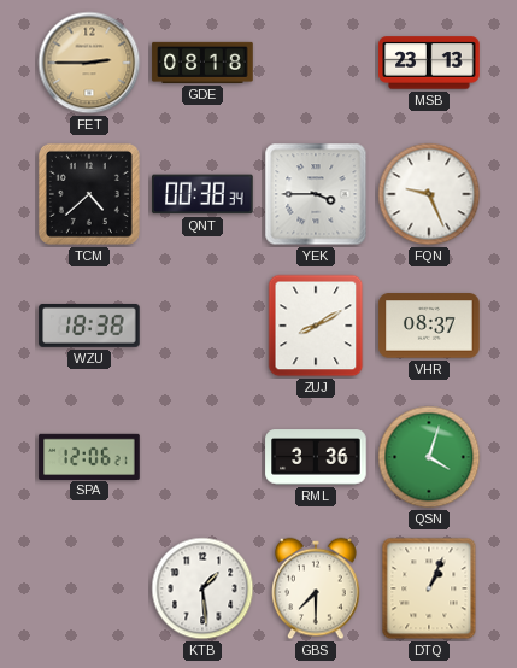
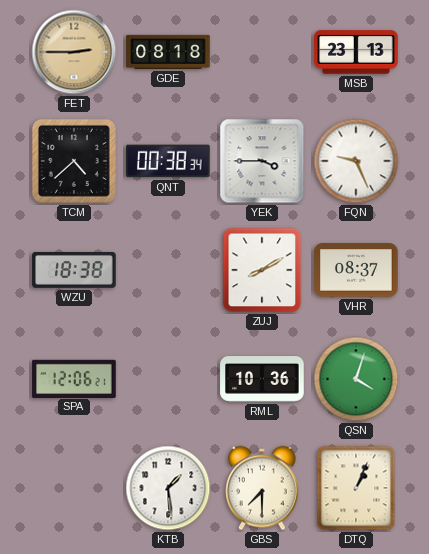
RML: 3:36 -> 10:36 (262, 379)
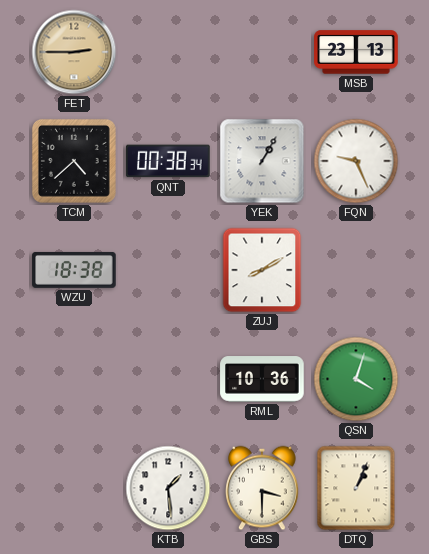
GDE: 08:18 -> none (168, 52)
YEK: 3:45 -> 1:05 (262, 161)
VHR: 08:37 -> none (356, 270)
SPA: 12:06 -> none (74, 378)
GBS: 7:30 -> 3:30 (262, 488)
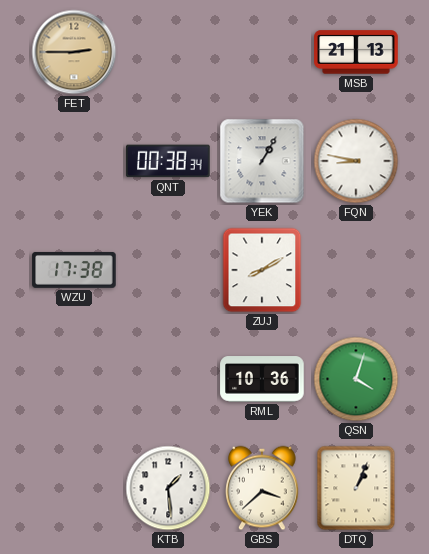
MSB: 23:13 -> 21:13 (356, 52)
TCM: 4:38 -> none (74, 161)
FQN: 9:26 -> 8:47 (356, 161)
WZU: 18:38 -> 17:38 (74, 270)
GBS: 3:30 -> 3:38 (262, 488)
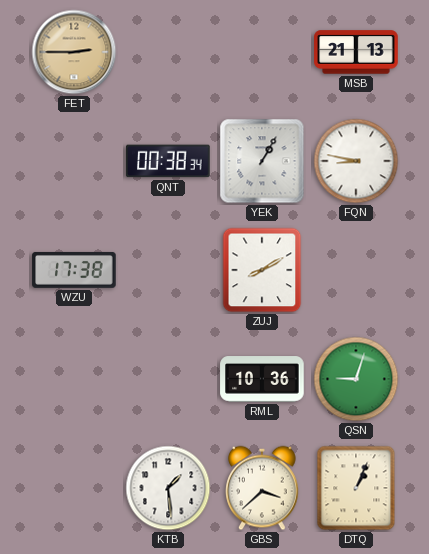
QSN: 4:03 -> 9:03 (356, 379)
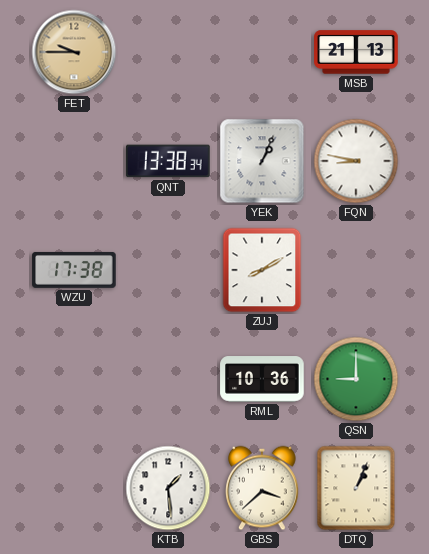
FET: 2:45 -> 9:45 (74, 52)
QNT: 00:38 -> 13:38 (168, 161)
YEK: 1:05 -> 1:04 (262, 161)
QSN: 9:03 -> 9:00 (356, 379)
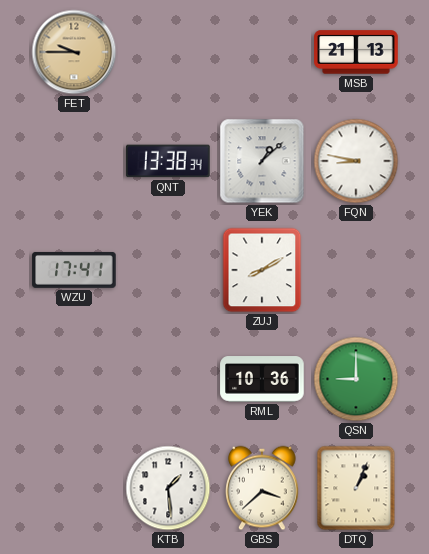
YEK: 1:04 -> 1:08 (262, 161)
WZU: 17:38 -> 17:41 (74, 270)
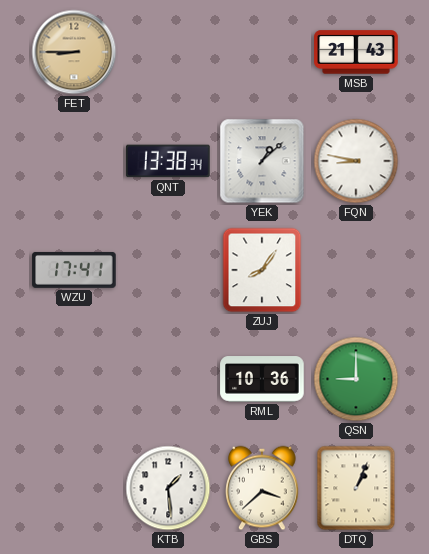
FET: 9:45 -> 8:45 (74, 52)
MSB: 21:13 -> 21:43 (356, 52)
ZUJ: 8:10 -> 8:06 (262, 270)
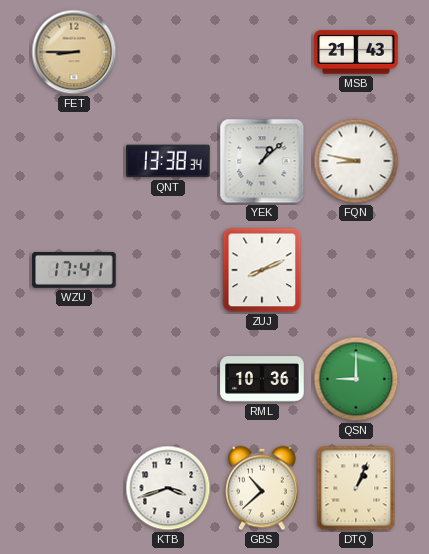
ZUJ: 8:06 -> 8:11 (262, 270)
KTB: 1:29 -> 3:42 (168, 488)
GBS: 3:38 -> 10:38 (262, 488)
